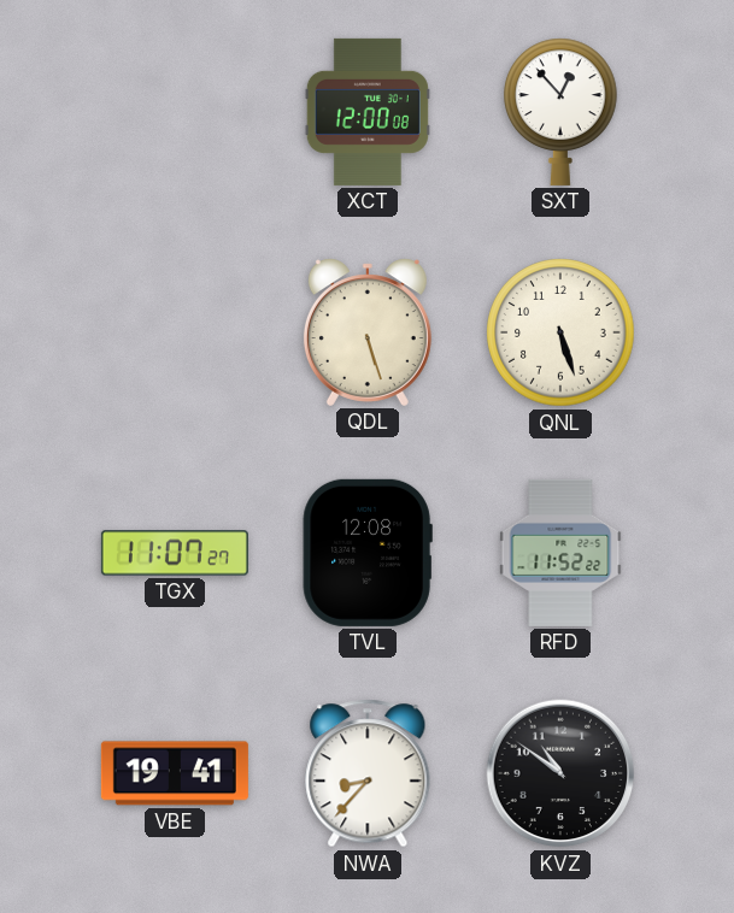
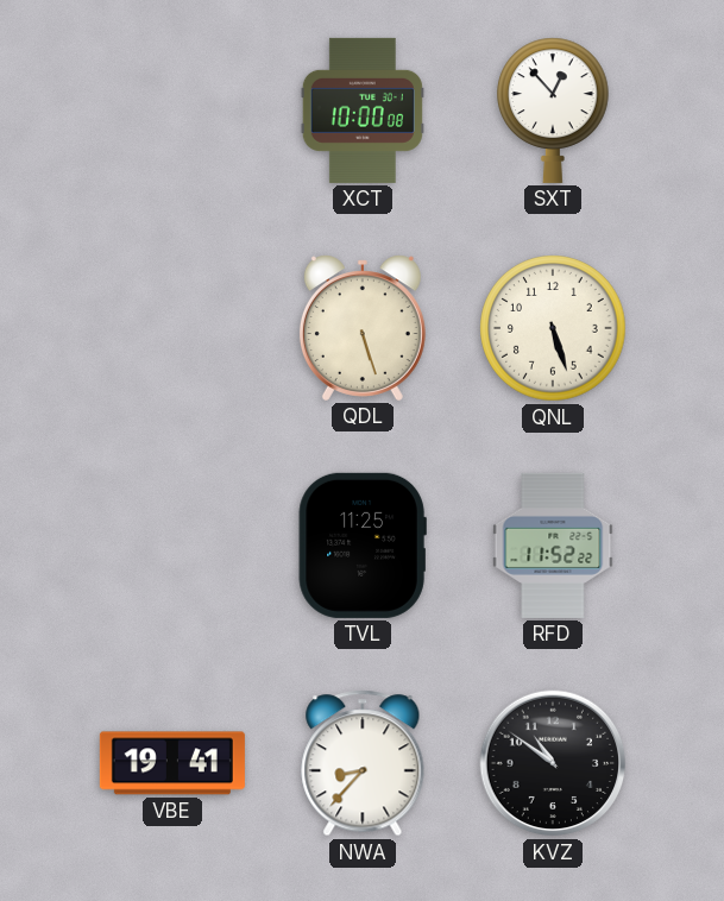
XCT: 12:00 -> 10:00 (363, 111)
TGX: 11:07 -> none (175, 553)
TVL: 12:08 -> 11:25 (363, 546)
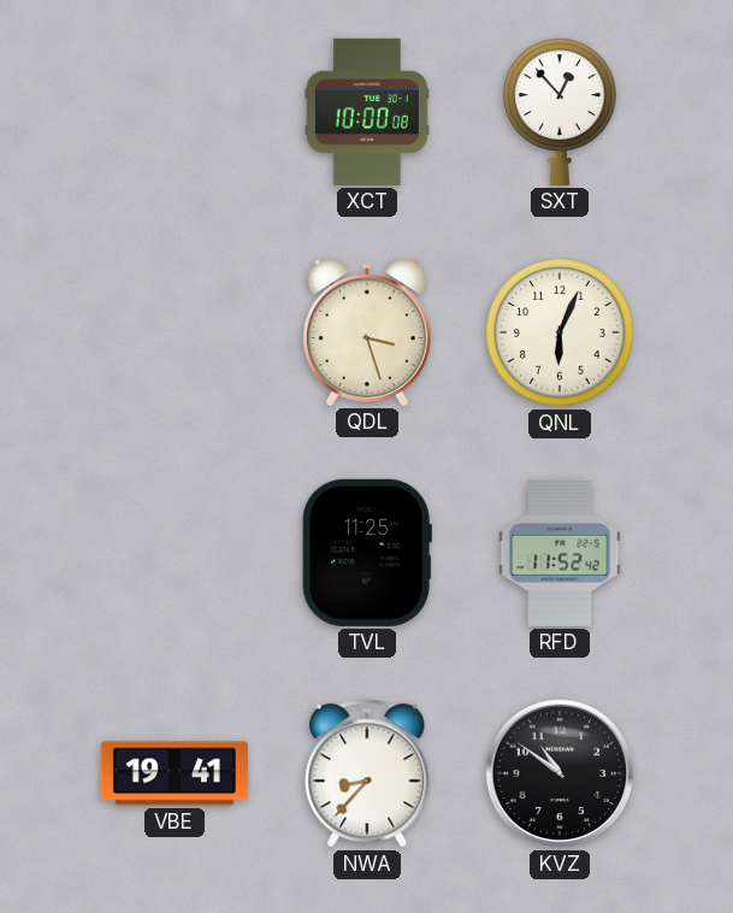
QDL: 5:27 -> 3:27 (367, 332)
QNL: 5:27 -> 6:04 (560, 332)
RFD: 11:52:22 -> 11:52:42 (560, 553)
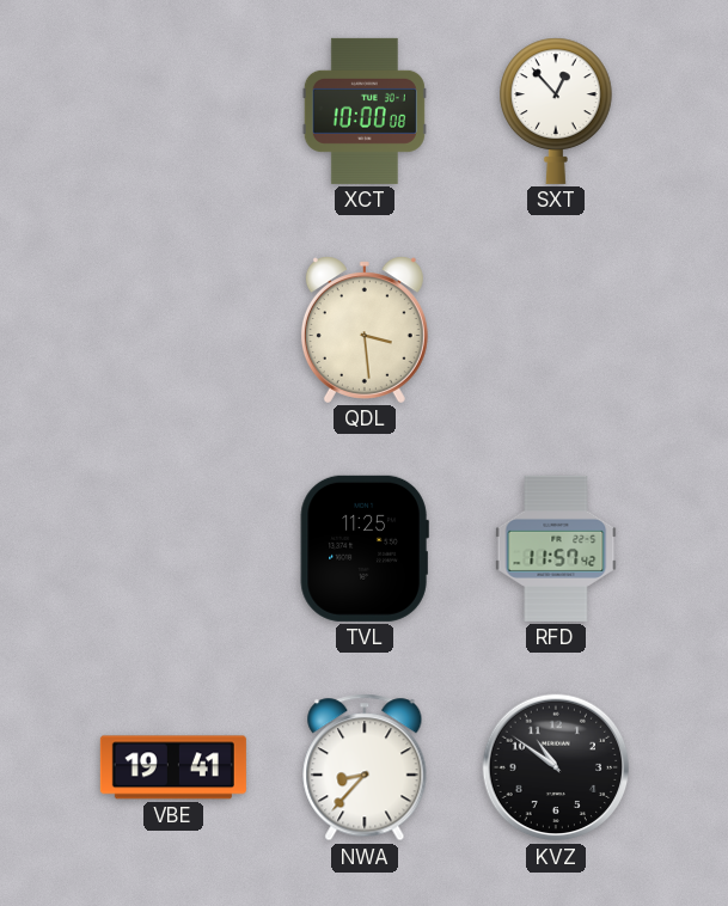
QDL: 3:27 -> 3:29 (365, 330)
QNL: 6:04 -> none (560, 332)
RFD: 11:52 -> 11:57 (556, 549)
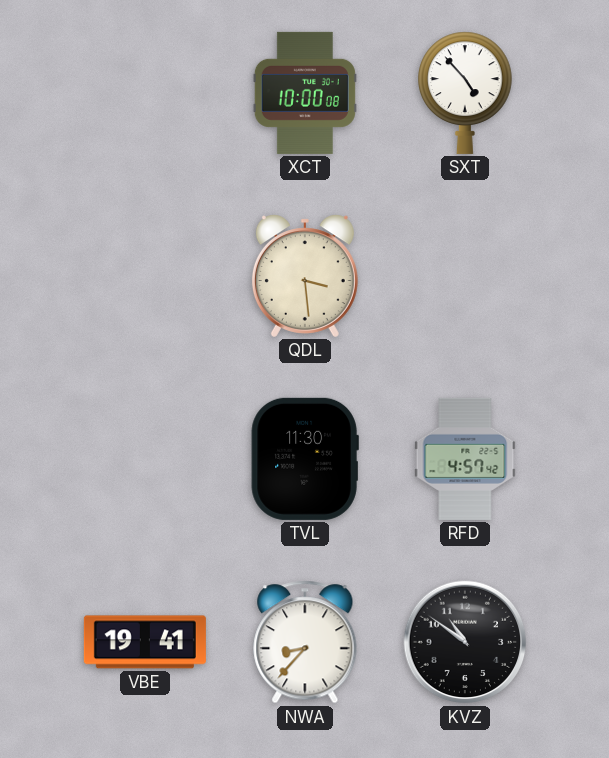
SXT: 12:53 -> 4:53 (466, 93)
TVL: 11:25 -> 11:30 (305, 459)
RFD: 11:57 -> 4:57 (465, 459)
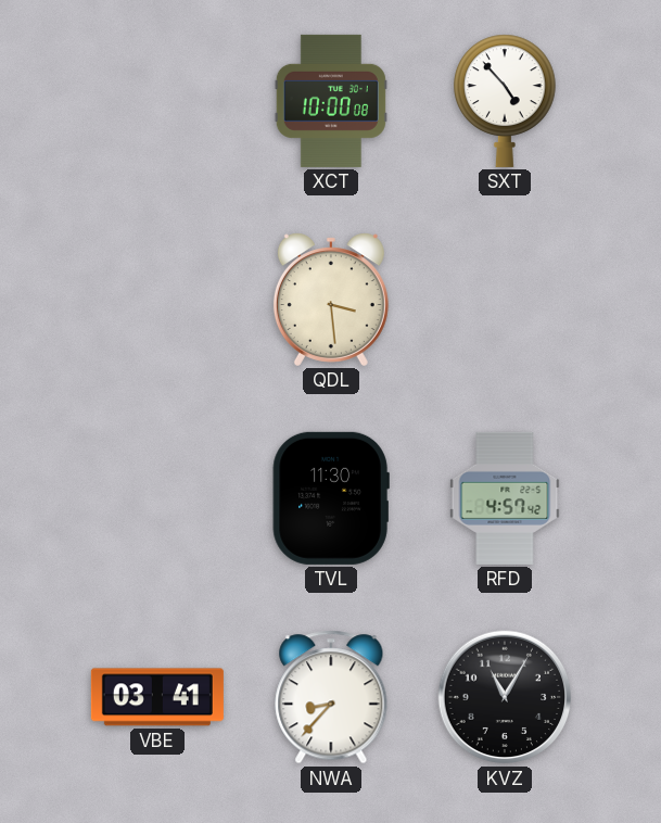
VBE: 19:41 -> 03:41 (157, 697)
KVZ: 10:51 -> 11:05 (505, 697)
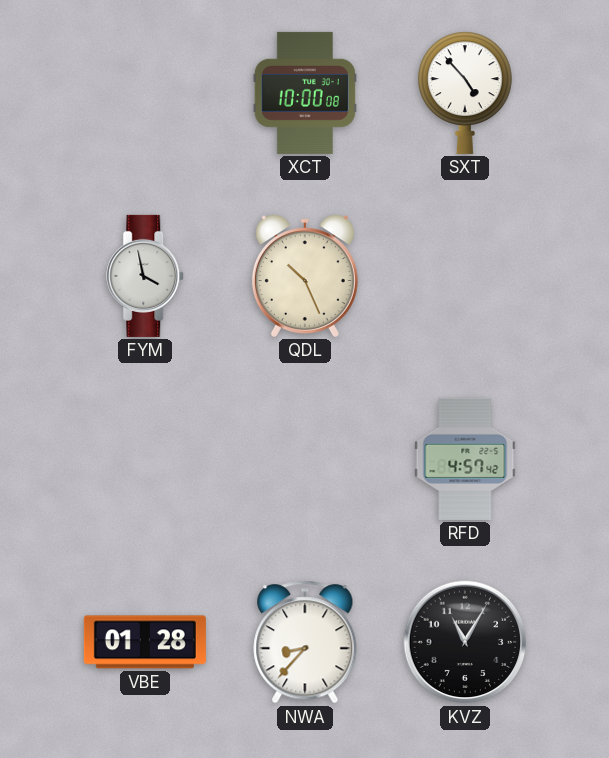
FYM: none -> 3:58 (146, 276)
QDL: 3:29 -> 10:26 (305, 276)
TVL: 11:30 -> none (331, 498)
VBE: 03:41 -> 01:28 (145, 642)
